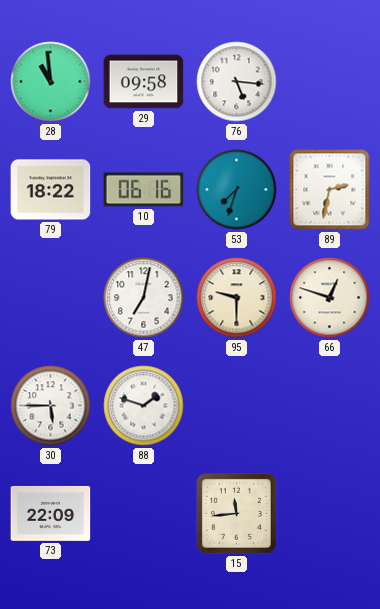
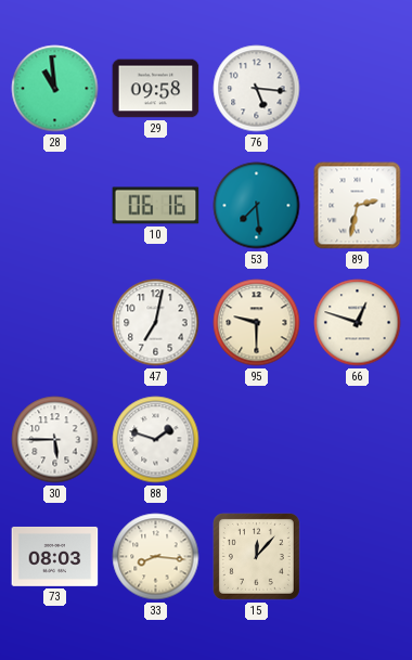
79: 18:22 -> none (51, 190)
53: 7:33 -> 7:29 (257, 206)
73: 22:09 -> 08:03 (55, 556)
33: none -> 8:16 (156, 557)
15: 11:44 -> 12:07 (256, 556)
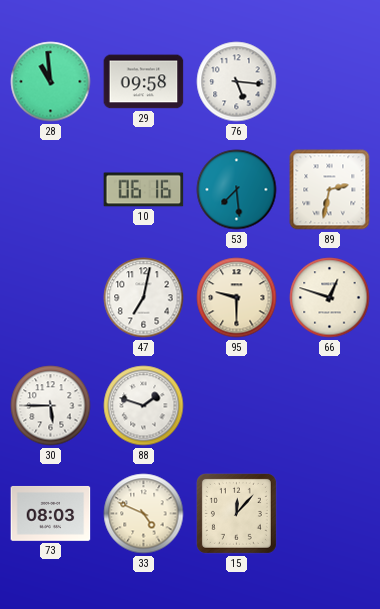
33: 8:16 -> 4:49 (144, 514)
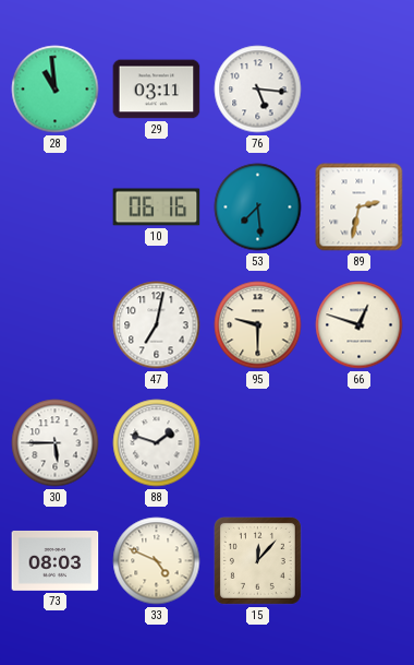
29: 09:58 -> 03:11 (157, 90)
